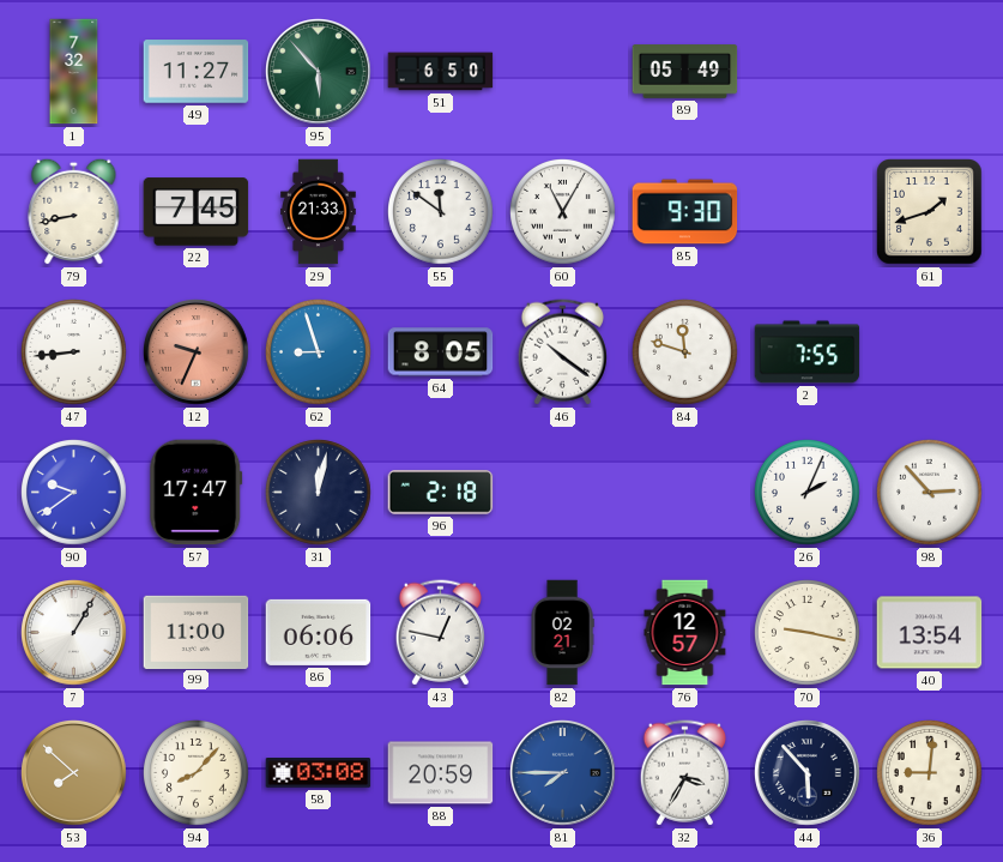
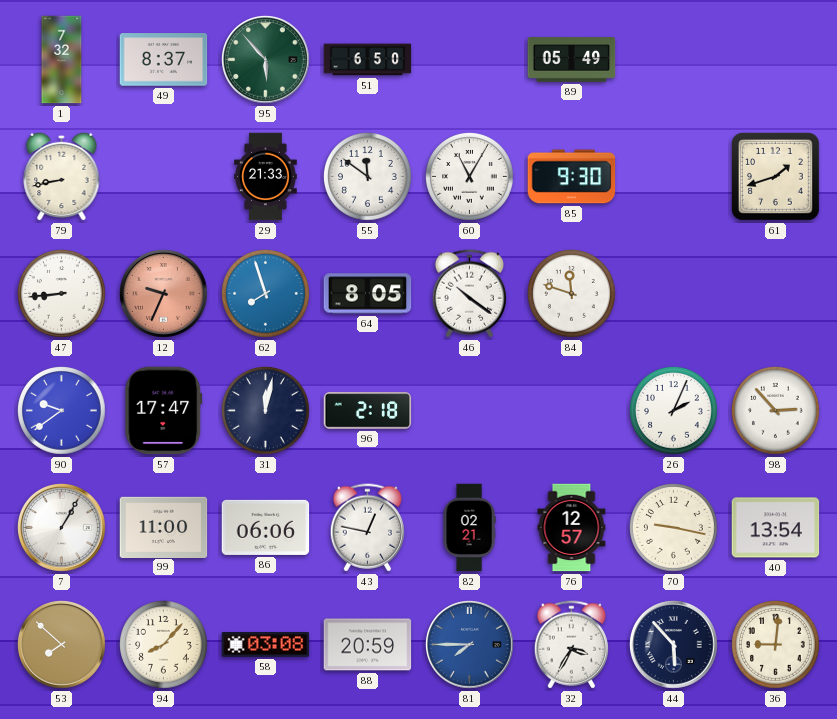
49: 11:27 -> 8:37 (164, 60)
22: 7:45 -> none (197, 212)
62: 8:57 -> 7:57 (266, 294)
2: 7:55 -> none (808, 352)
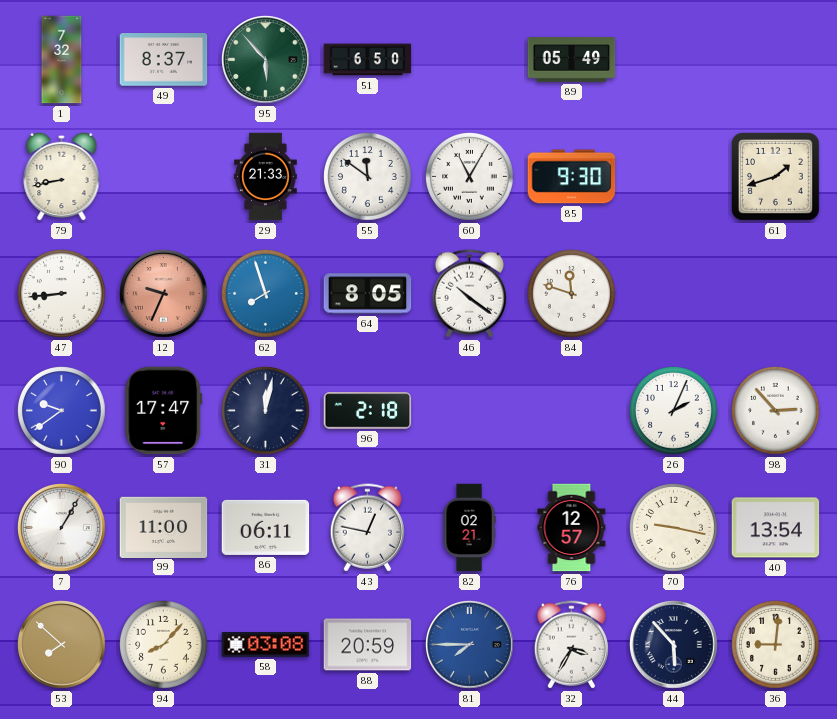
86: 06:06 -> 06:11 (266, 527)
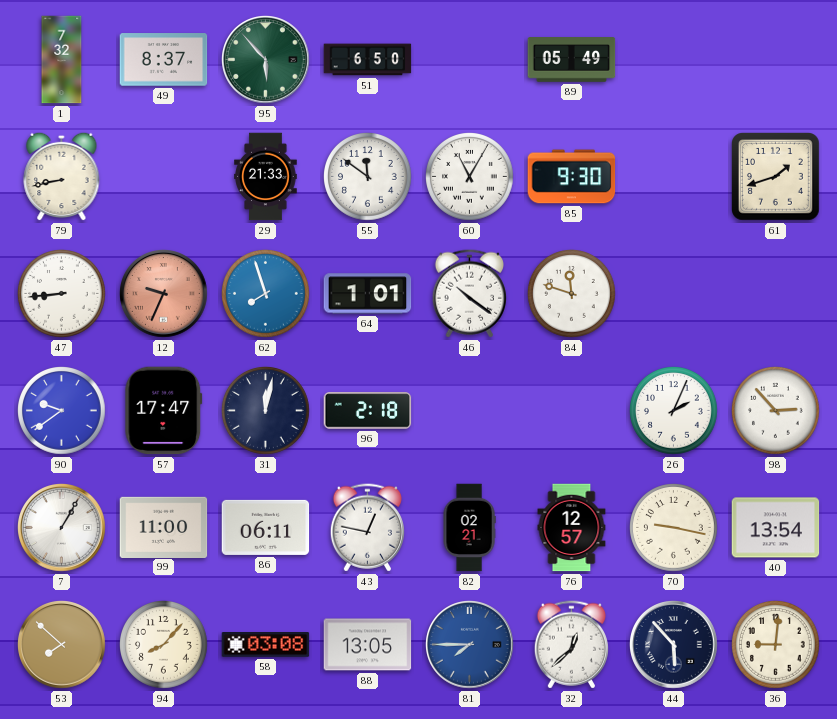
64: 8:05 -> 1:01 (368, 294)
88: 20:59 -> 13:05 (368, 645)
32: 3:35 -> 12:38 (571, 645)
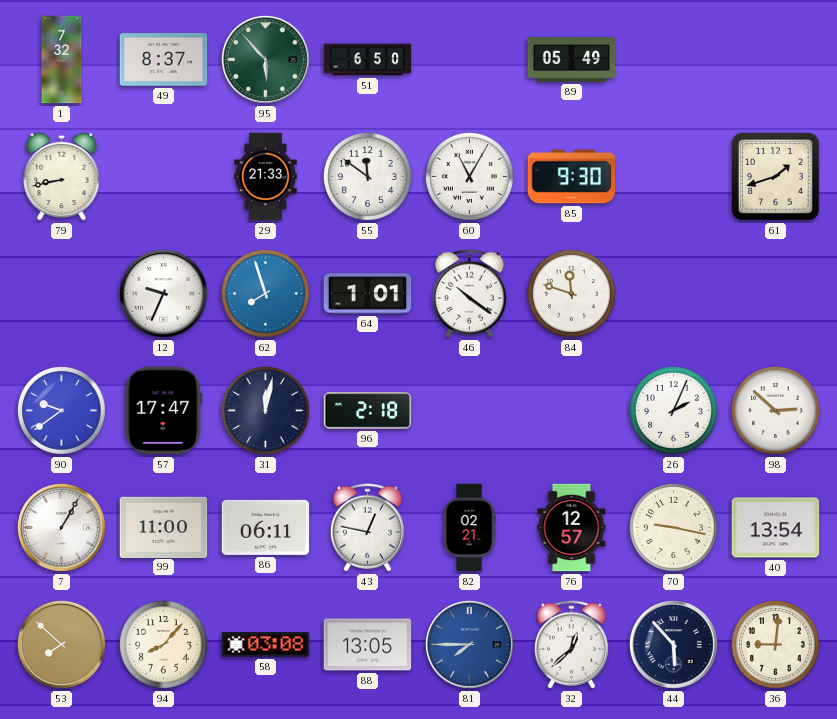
47: 8:44 -> none (62, 294)
12 dial: salmon -> white (164, 294)
98: 2:53 -> 2:52 (776, 411)
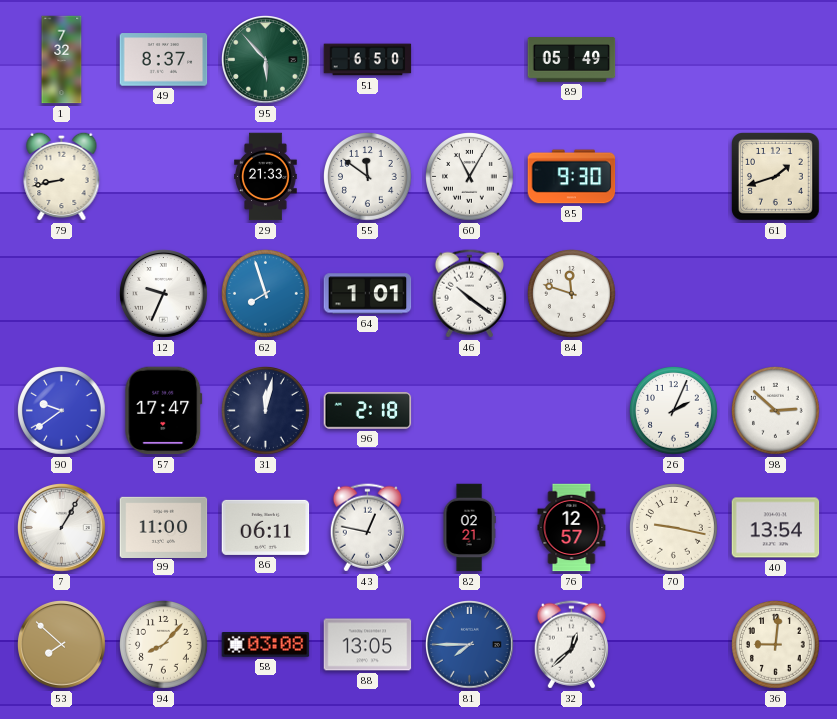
44: 5:53 -> none (674, 645)
